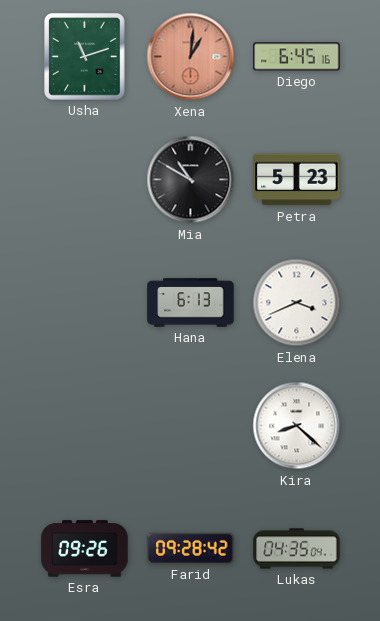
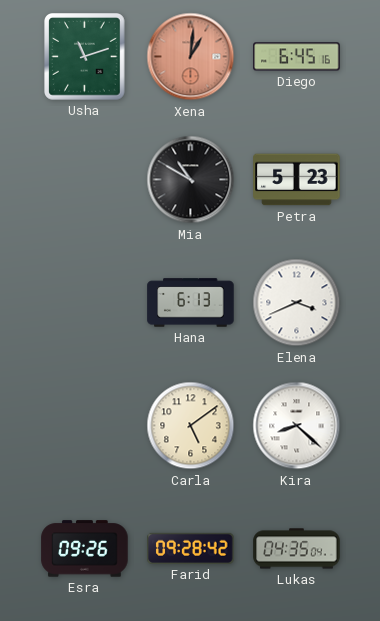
Carla: none -> 5:09 (191, 426)
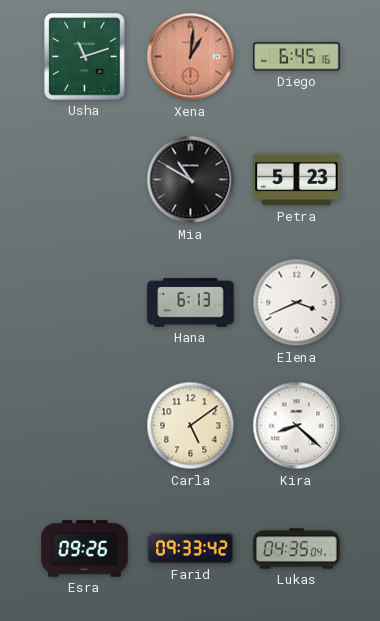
Farid: 09:28 -> 09:33 (191, 548)
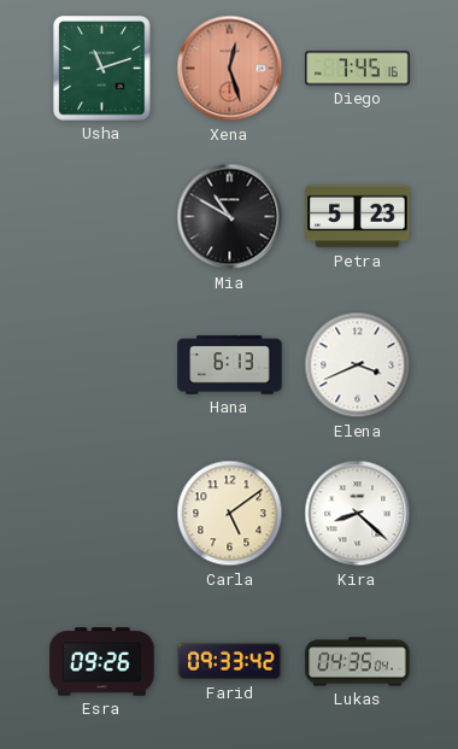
Xena: 1:01 -> 12:27 (230, 69)
Diego: 6:45 -> 7:45 (358, 69)
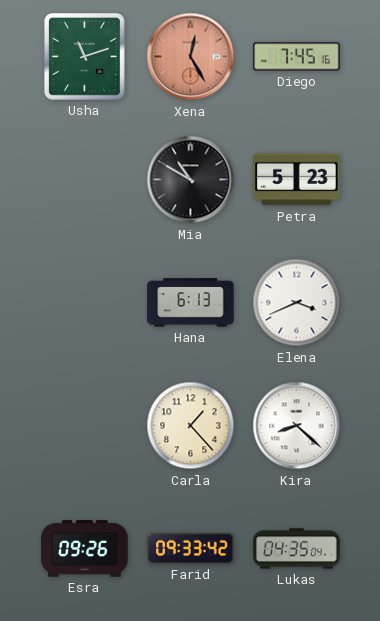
Xena: 12:27 -> 12:25 (191, 57)
Carla: 5:09 -> 1:23 (191, 426)
